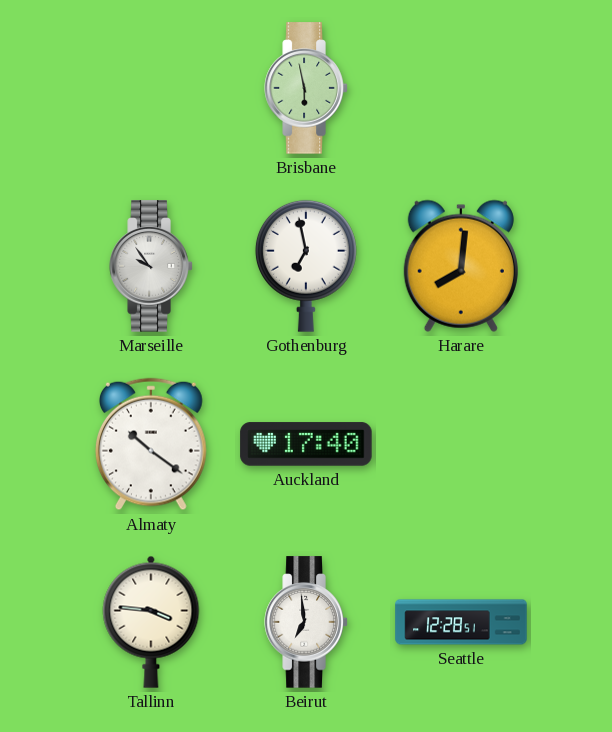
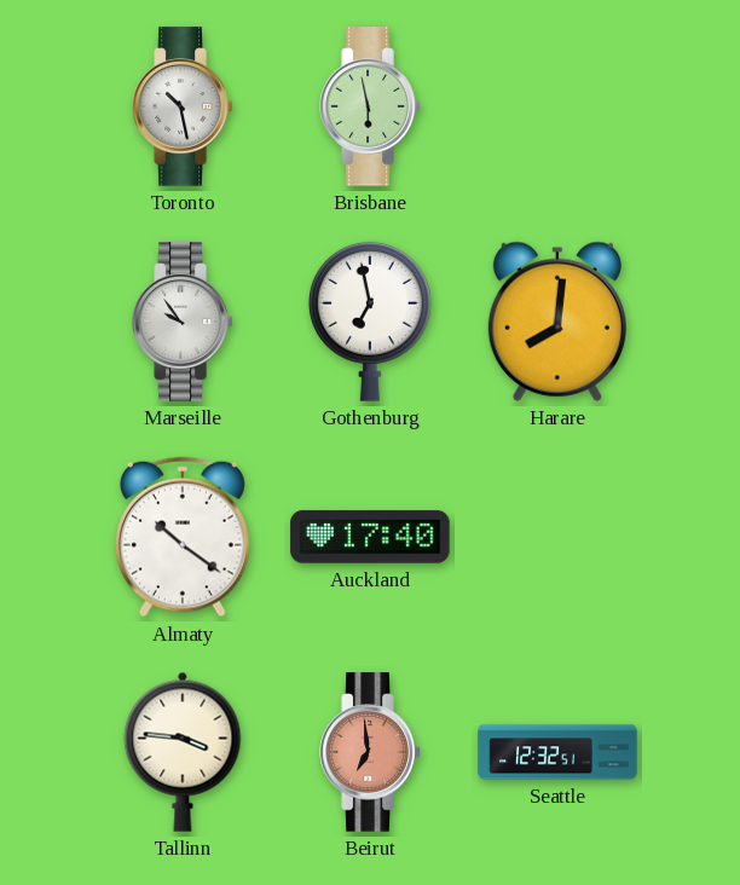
Toronto: none -> 10:28 (183, 106)
Beirut dial: white -> salmon (370, 752)
Seattle: 12:28 -> 12:32 (557, 752)
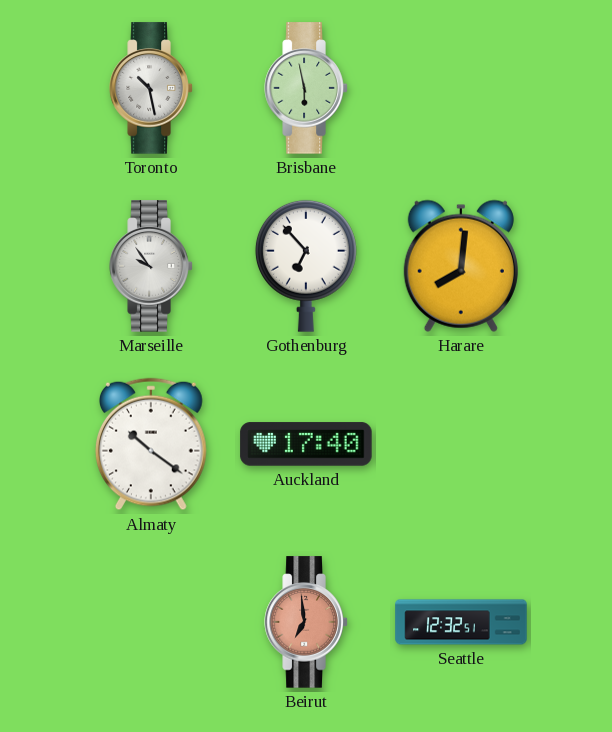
Gothenburg: 6:58 -> 6:53 (306, 266)
Tallinn: 3:46 -> none (183, 752)
